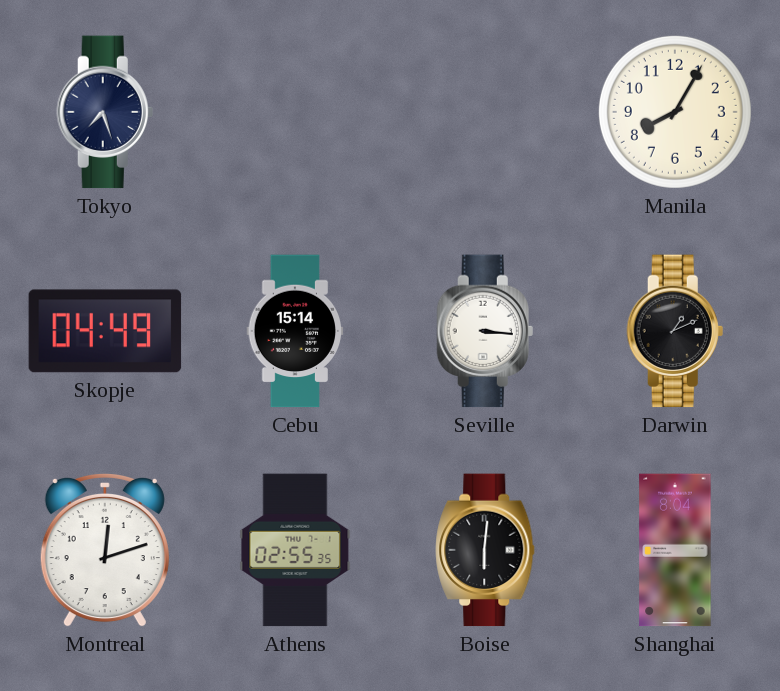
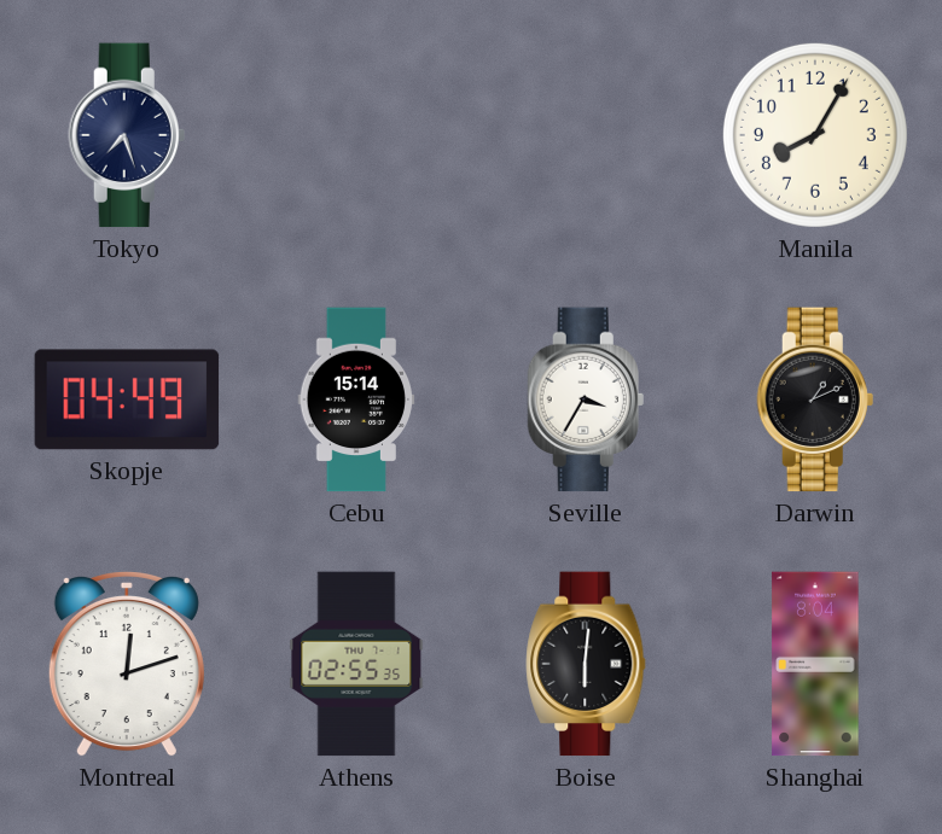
Seville: 3:16 -> 3:35 (586, 399)
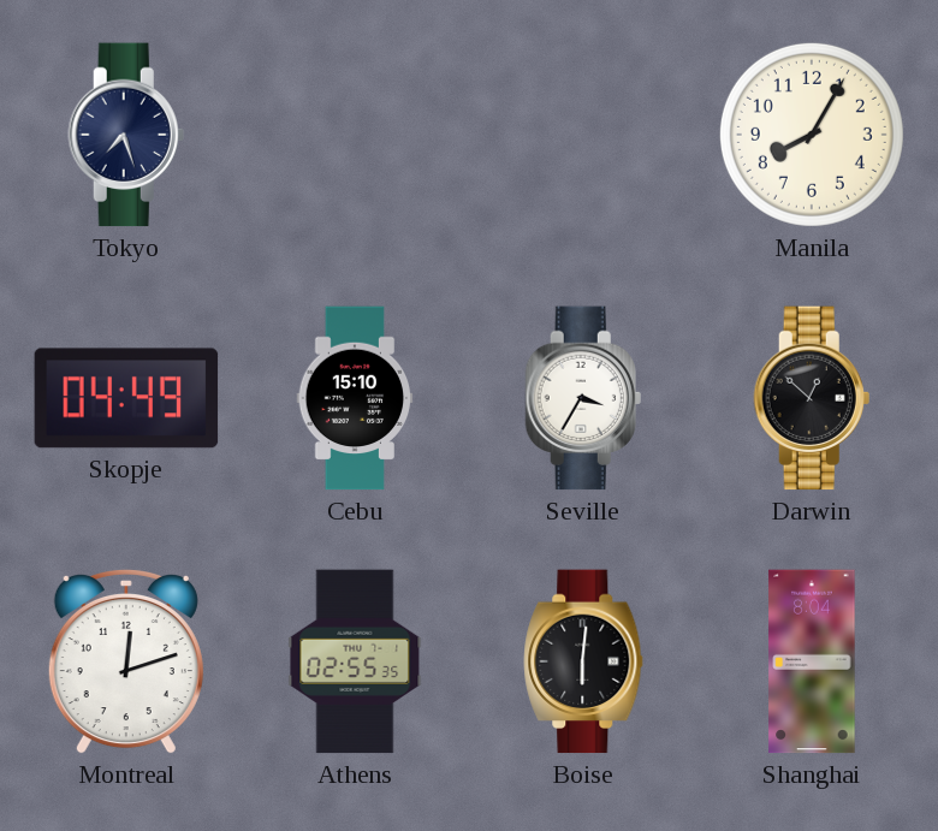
Cebu: 15:14 -> 15:10 (355, 398)
Darwin: 1:11 -> 12:52 (812, 398)
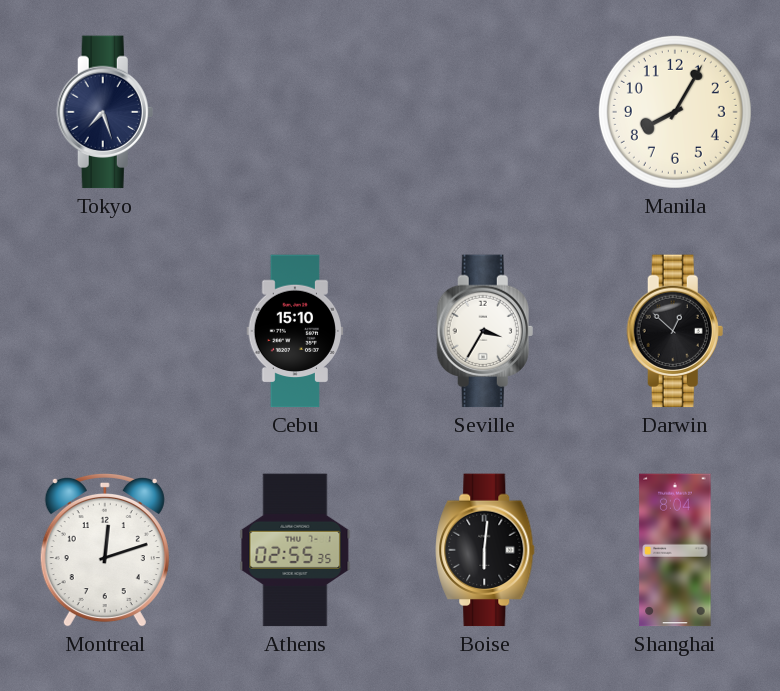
Skopje: 04:49 -> none (126, 398)
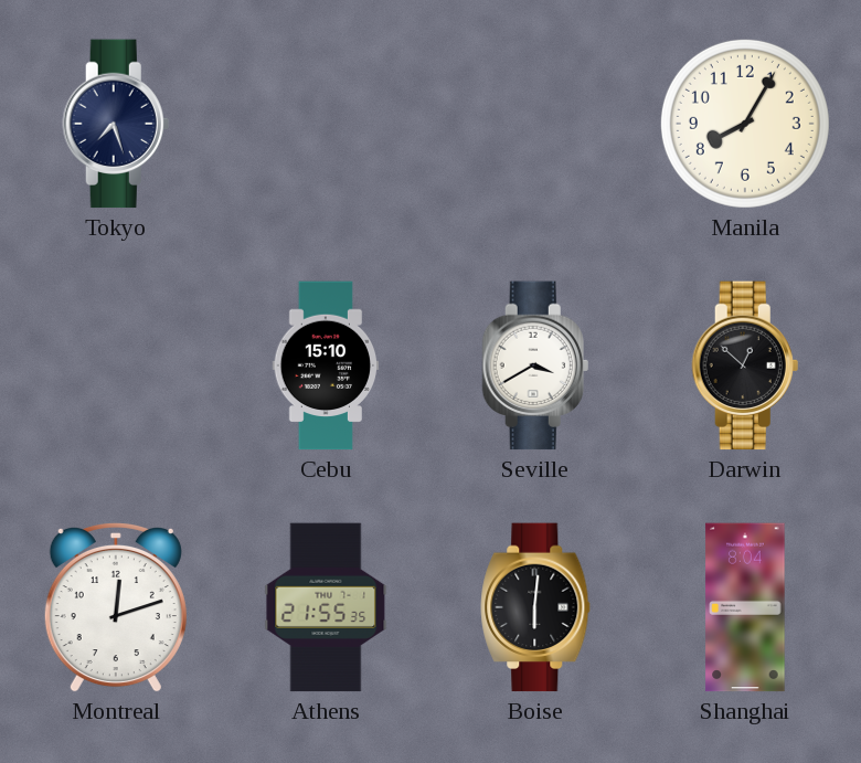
Seville: 3:35 -> 3:40 (535, 365)
Athens: 02:55 -> 21:55 (326, 607)
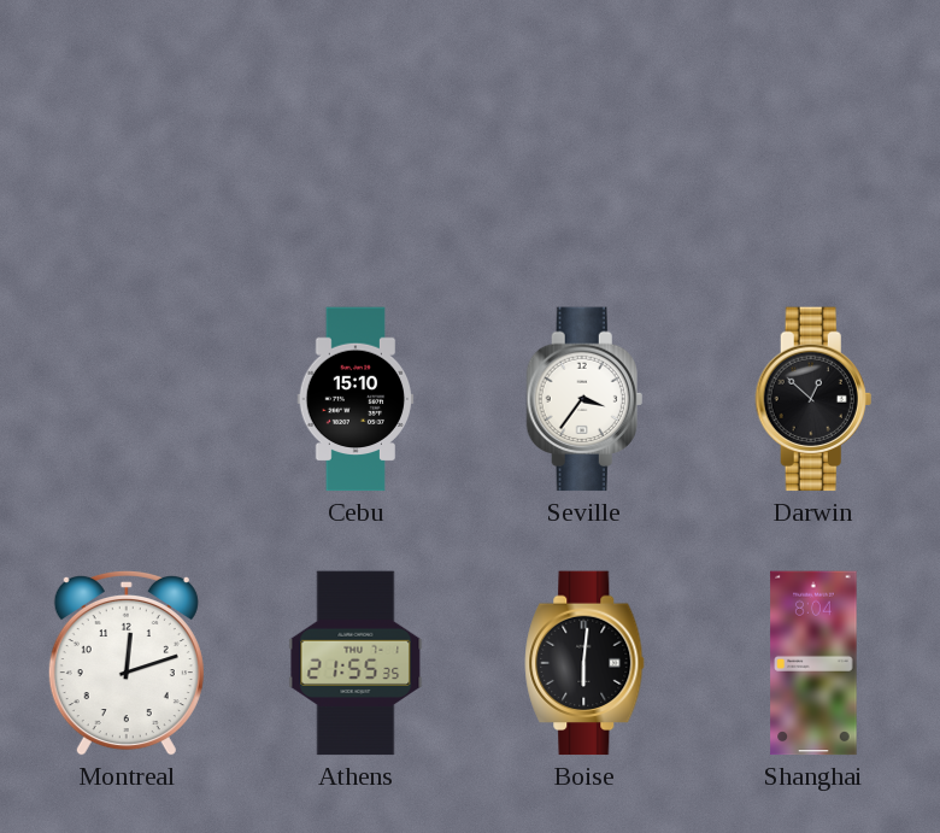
Tokyo: 7:27 -> none (116, 124)
Manila: 8:05 -> none (745, 124)
Seville: 3:40 -> 3:36 (584, 399)
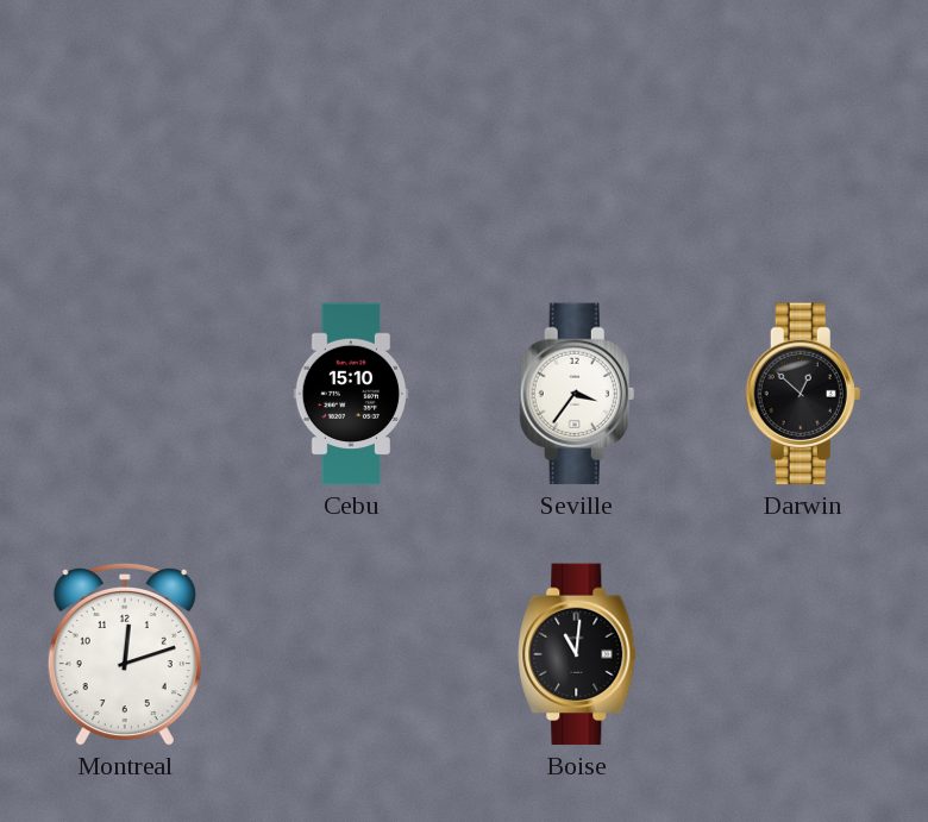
Athens: 21:55 -> none (356, 663)
Boise: 6:01 -> 11:01 (577, 654)
Shanghai: 8:04 -> none (813, 663)
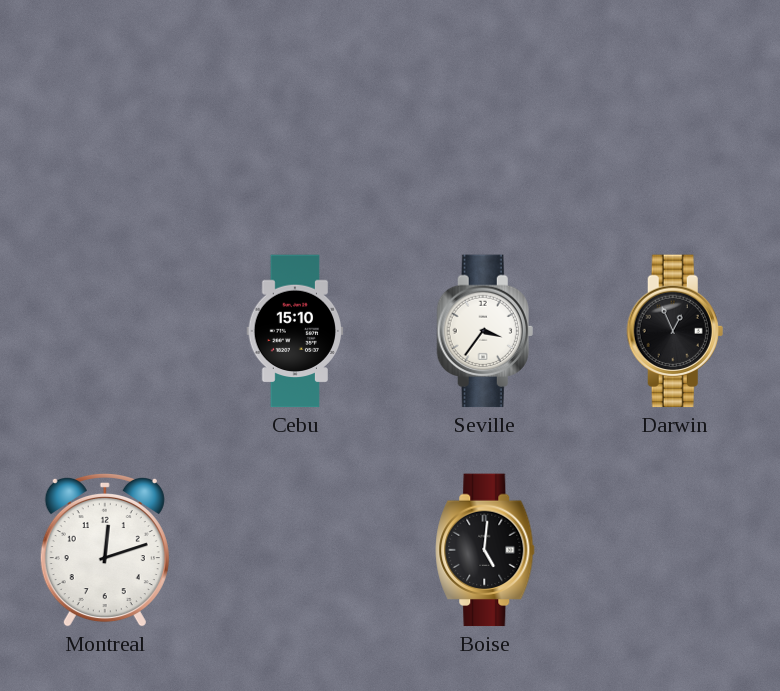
Darwin: 12:52 -> 12:56 (675, 331)
Boise: 11:01 -> 5:01 (485, 550)
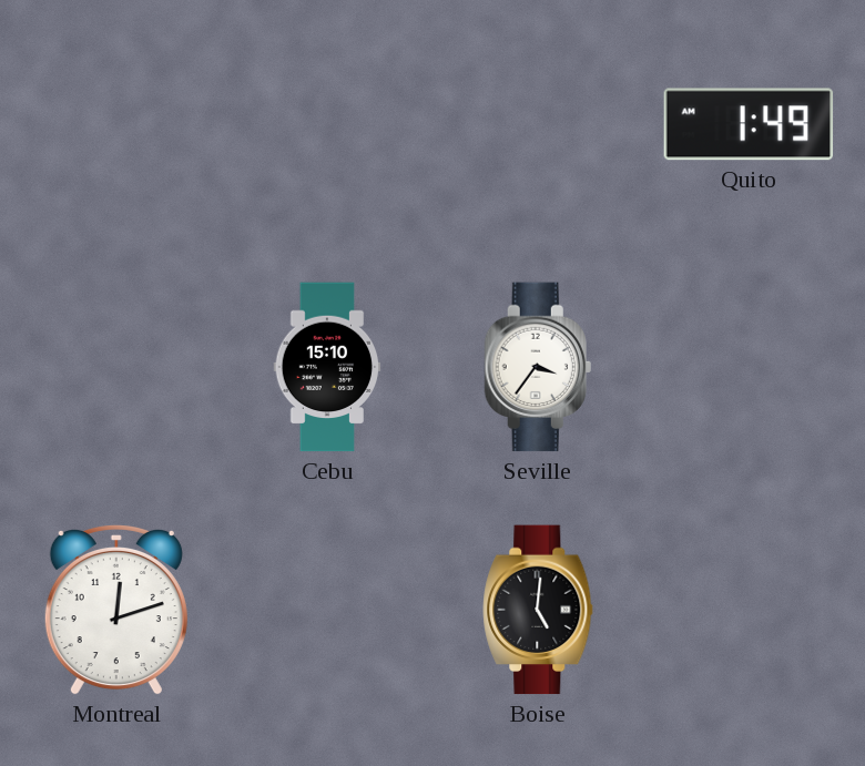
Quito: none -> 1:49 (749, 124)
Darwin: 12:56 -> none (675, 331)
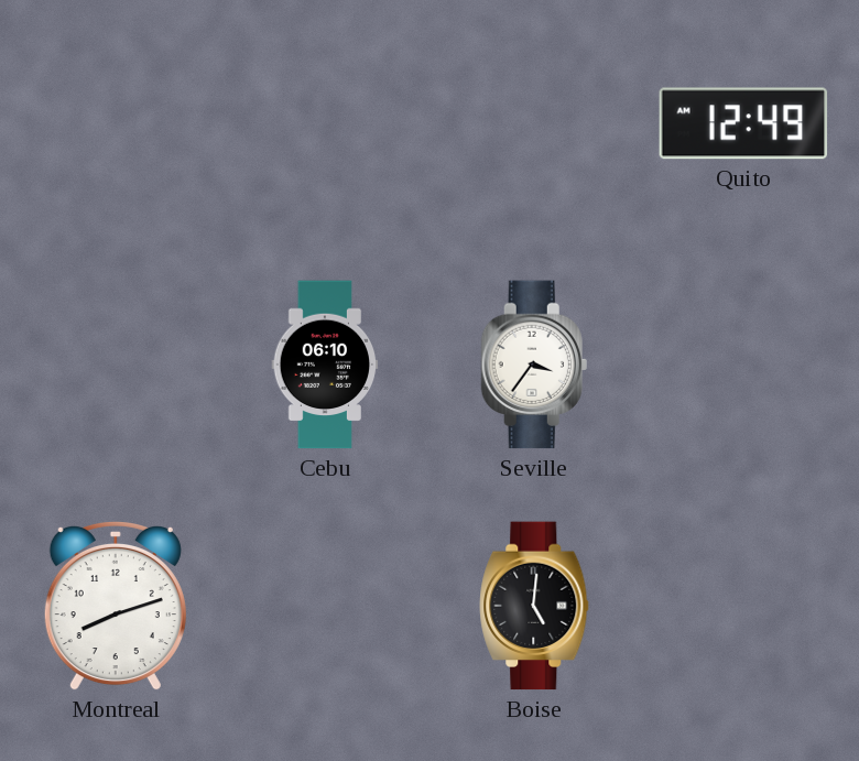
Quito: 1:49 -> 12:49 (743, 123)
Cebu: 15:10 -> 06:10 (325, 365)
Montreal: 12:12 -> 8:12 (116, 606)
